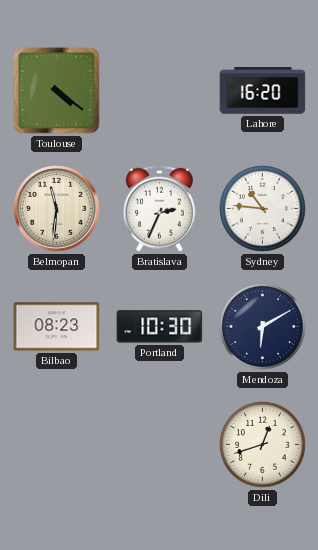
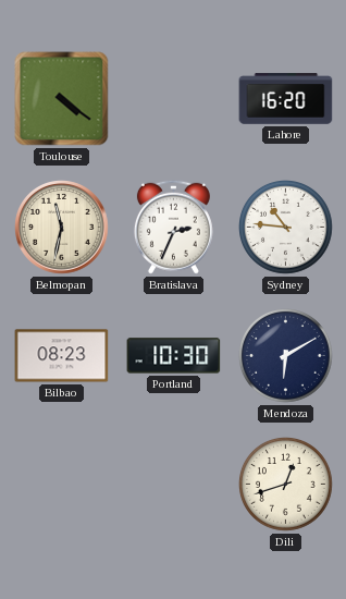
Belmopan: 11:31 -> 11:32 (62, 228)
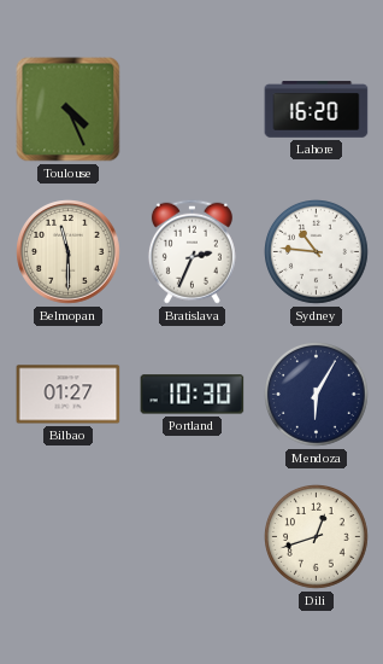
Toulouse: 4:21 -> 4:26 (69, 110)
Belmopan: 11:32 -> 11:30 (69, 252)
Bilbao: 08:23 -> 01:27 (69, 395)
Mendoza: 6:10 -> 6:05 (317, 395)
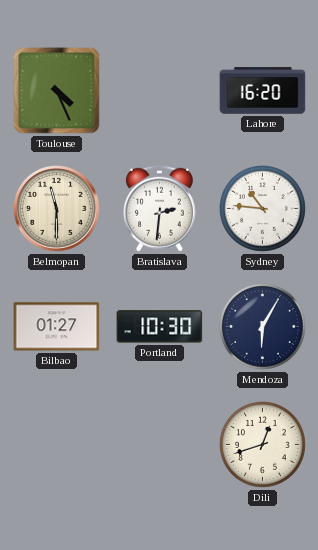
Bratislava: 2:34 -> 2:31 (159, 208)
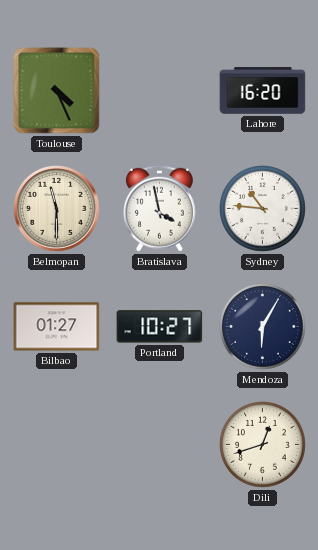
Bratislava: 2:31 -> 3:58 (159, 208)
Portland: 10:30 -> 10:27 (160, 327)
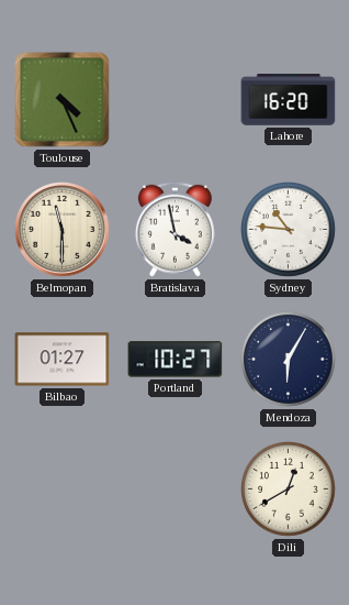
Dili: 12:42 -> 12:40 (289, 490)
